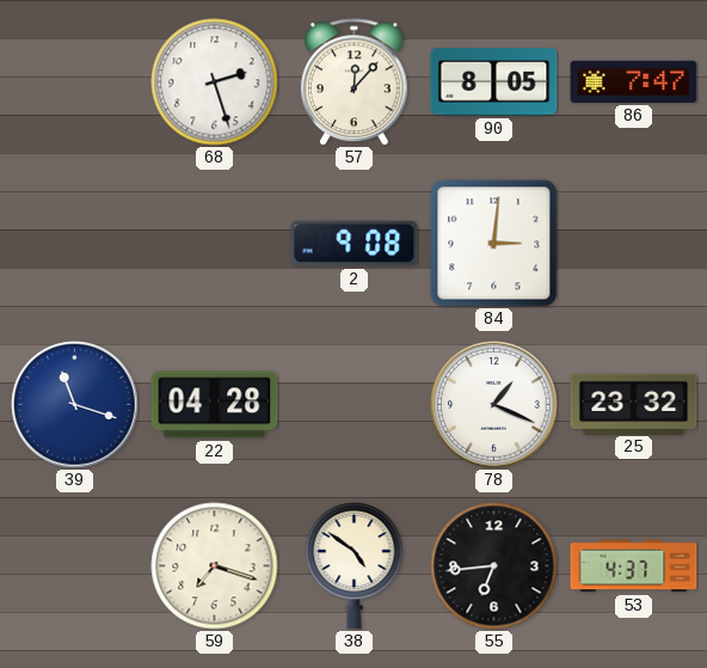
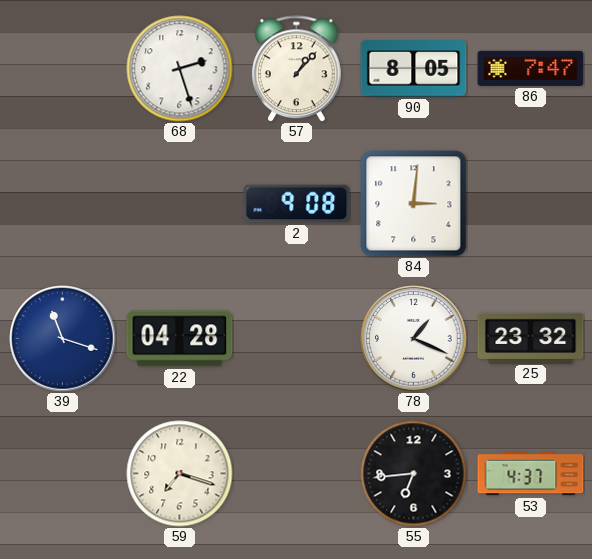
57: 12:07 -> 1:07 (297, 69)
38: 4:51 -> none (355, 565)
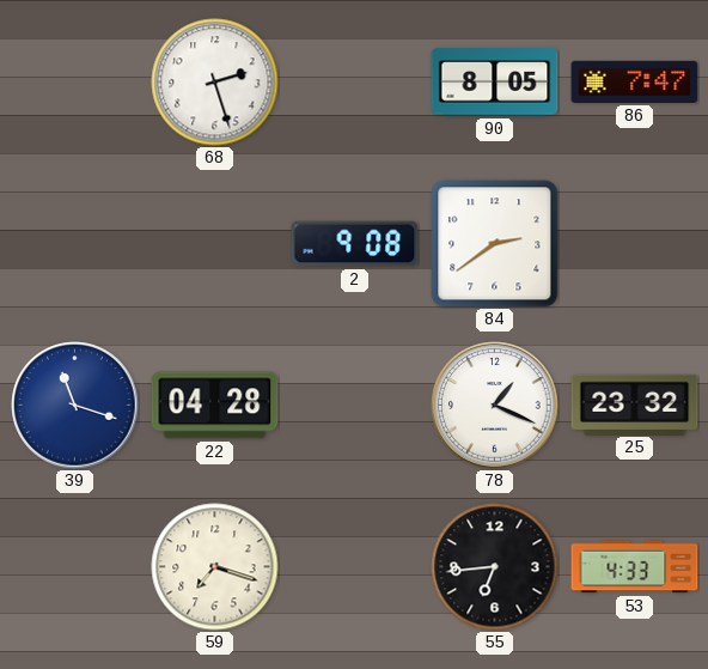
57: 1:07 -> none (297, 69)
84: 3:01 -> 2:39 (495, 244)
53: 4:37 -> 4:33 (635, 567)
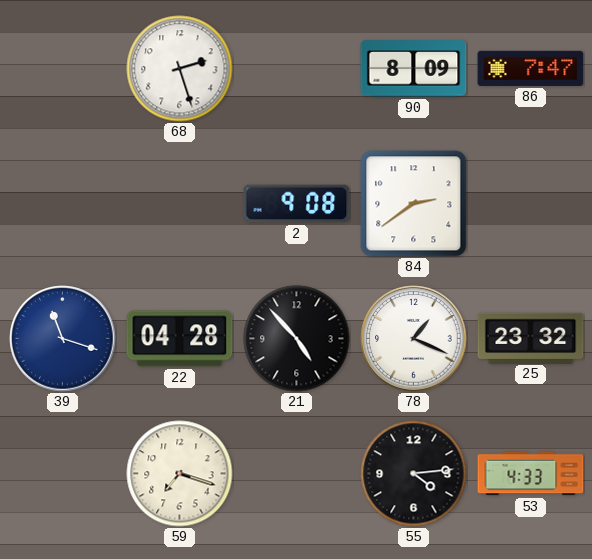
90: 8:05 -> 8:09 (414, 69)
21: none -> 4:53 (297, 339)
55: 6:44 -> 4:14 (414, 474)
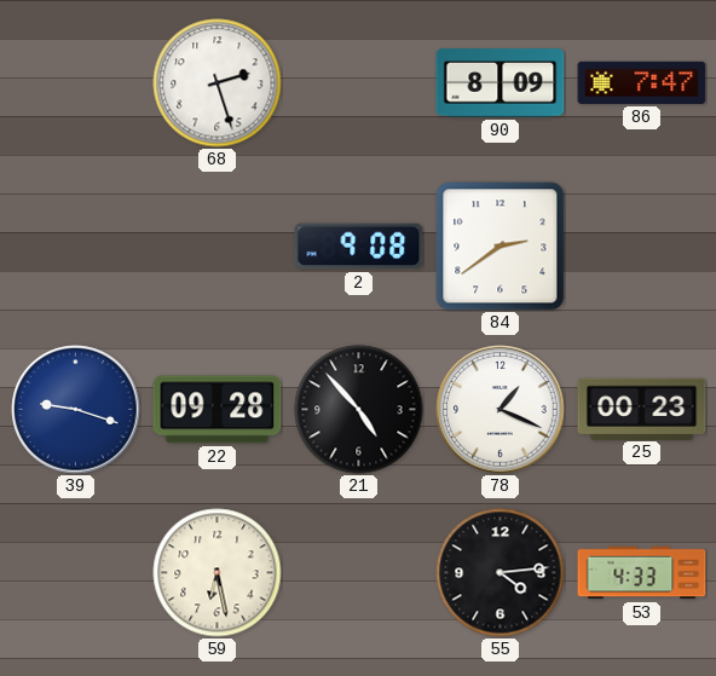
39: 11:18 -> 9:18 (76, 410)
22: 04:28 -> 09:28 (218, 410)
25: 23:32 -> 00:23 (642, 409)
59: 7:18 -> 6:28 (218, 573)
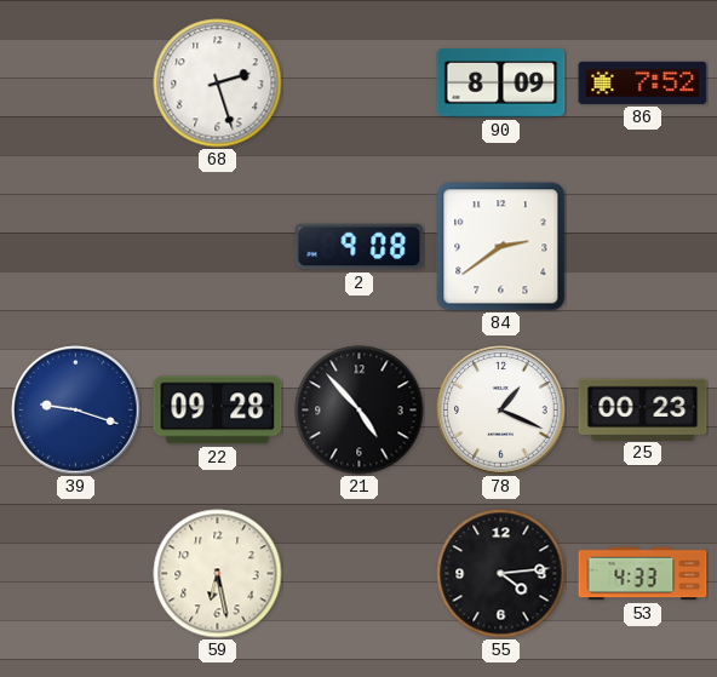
86: 7:47 -> 7:52 (643, 82)
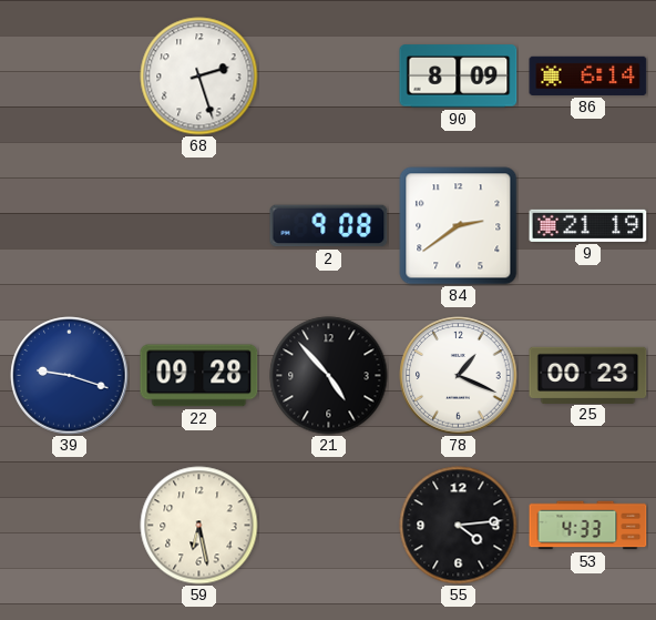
86: 7:52 -> 6:14 (588, 75)
9: none -> 21:19 (588, 225)
